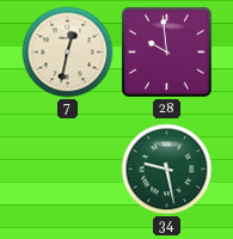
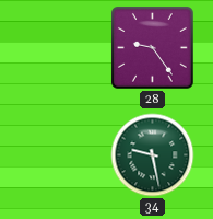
7: 12:32 -> none (68, 53)
28: 9:59 -> 9:24 (152, 47)
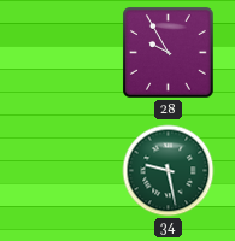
28: 9:24 -> 9:55 (168, 52)
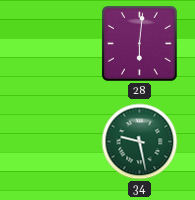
28: 9:55 -> 6:01 (139, 43)
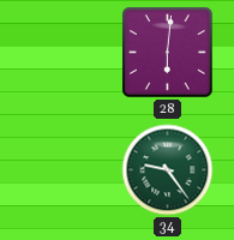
34: 9:28 -> 9:24 (168, 170)
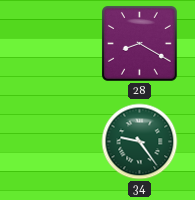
28: 6:01 -> 8:20 (139, 43)
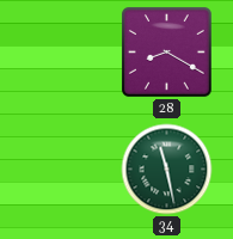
34: 9:24 -> 11:28 (167, 170)
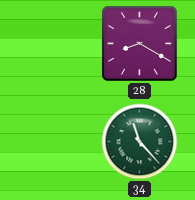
34: 11:28 -> 11:23 (140, 142)
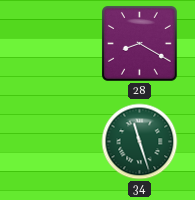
34: 11:23 -> 11:27 (140, 142)
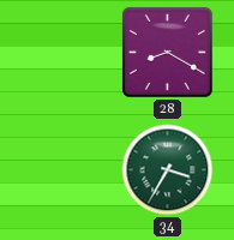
34: 11:27 -> 3:35 (168, 170)
